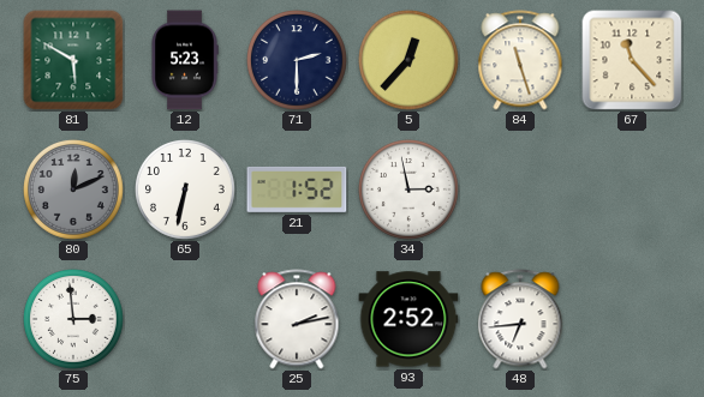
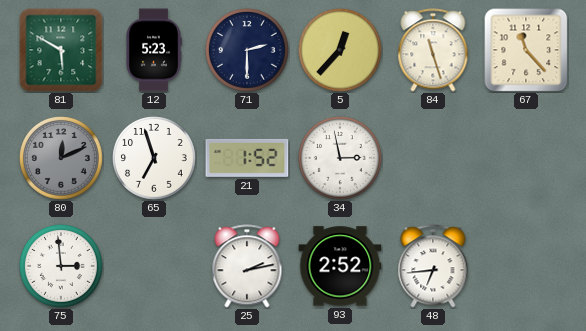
65: 6:32 -> 6:57 (155, 159)
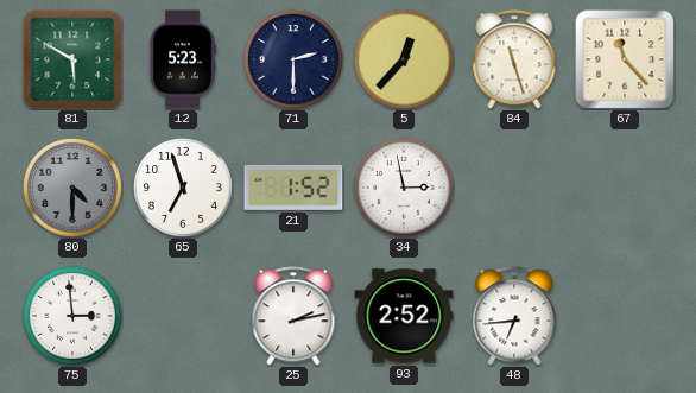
80: 12:11 -> 4:30 (74, 189)
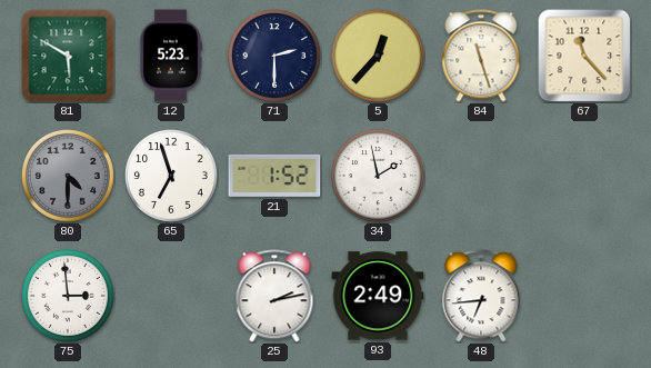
34: 2:58 -> 1:58 (379, 177)
93: 2:52 -> 2:49 (378, 296)
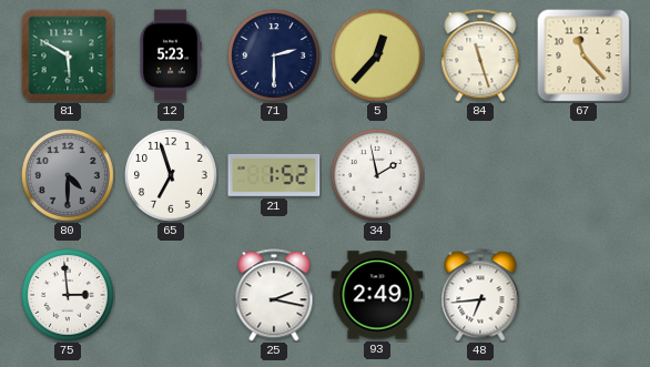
25: 2:13 -> 2:17 (274, 295)
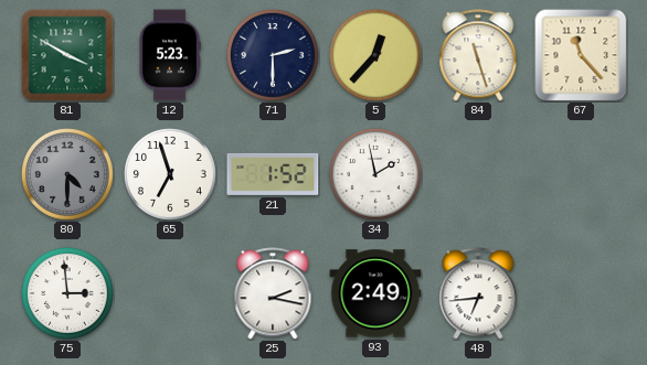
81: 5:50 -> 3:50 (67, 55)
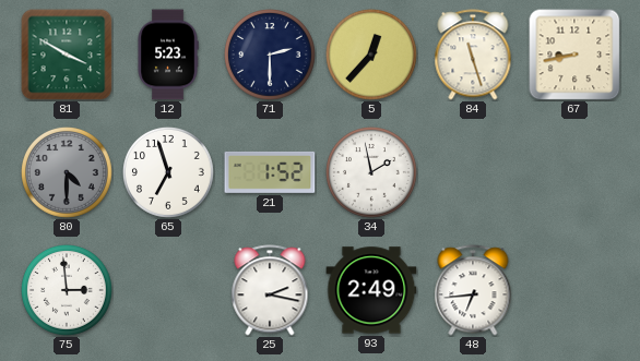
67: 11:23 -> 8:43 (574, 55)
